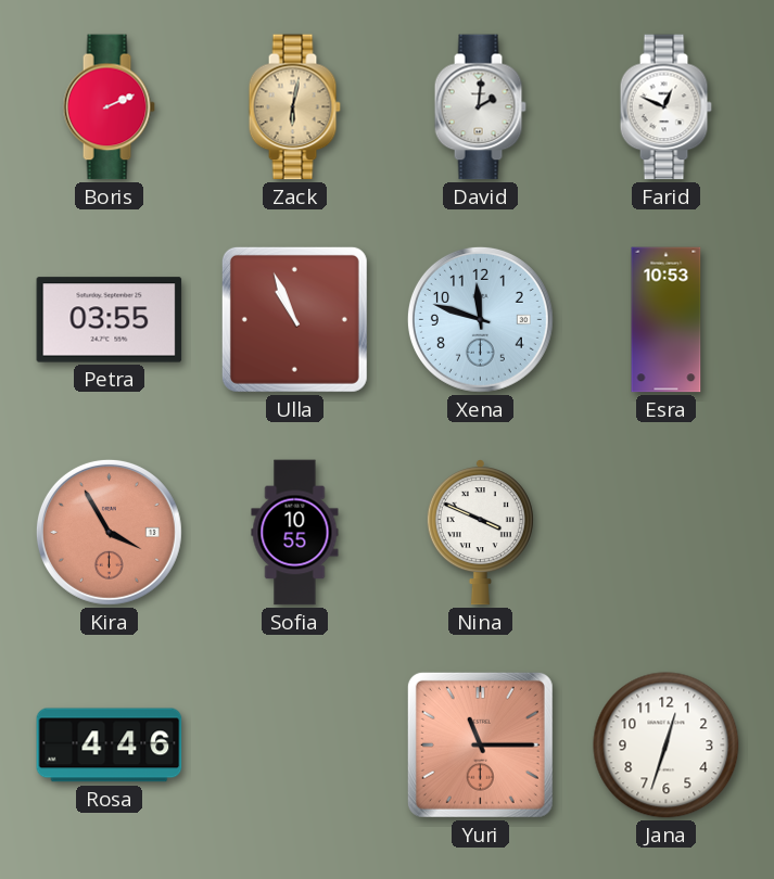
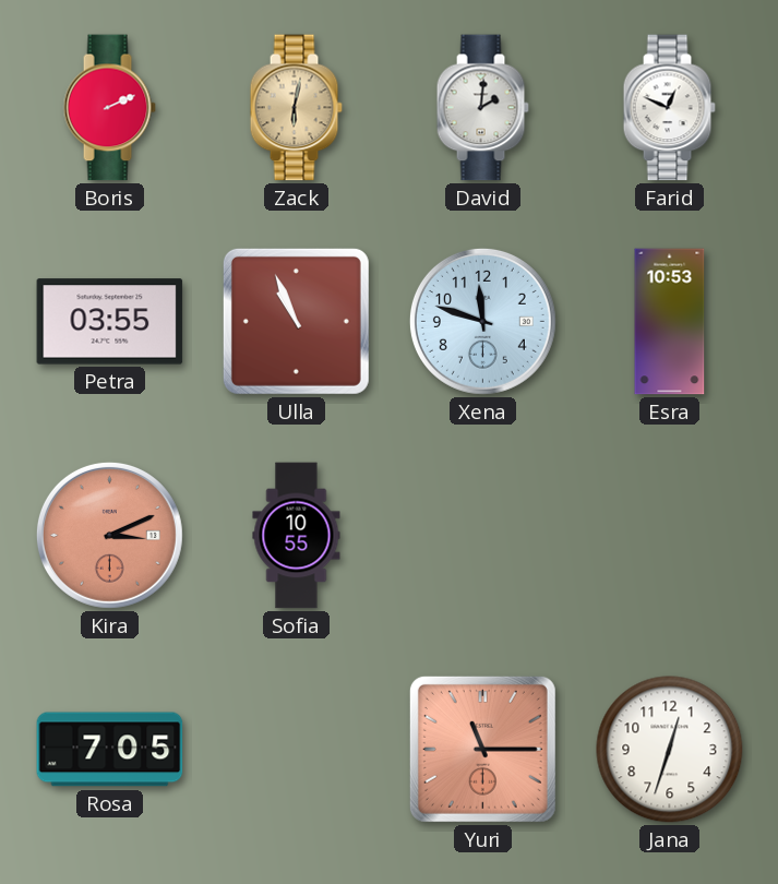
Kira: 3:55 -> 3:11 (109, 535)
Nina: 3:49 -> none (480, 533)
Rosa: 4:46 -> 7:05 (110, 750)
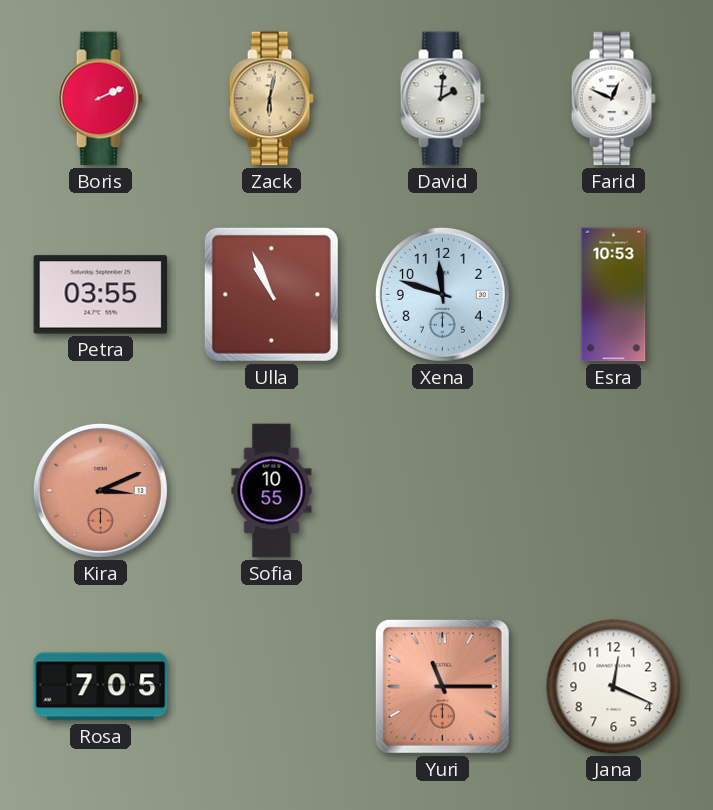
Jana: 12:33 -> 12:19 (614, 687)
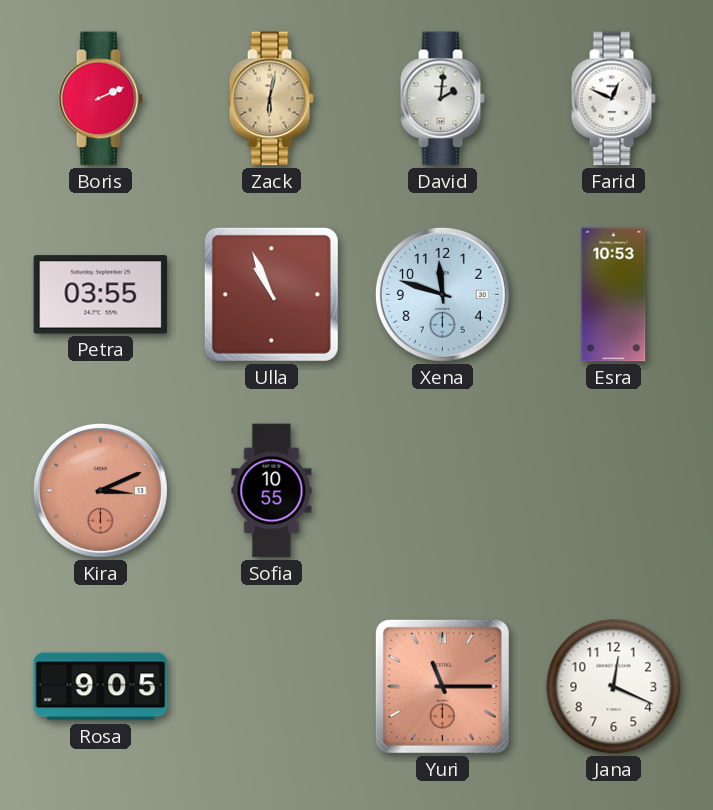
Rosa: 7:05 -> 9:05 (101, 687)
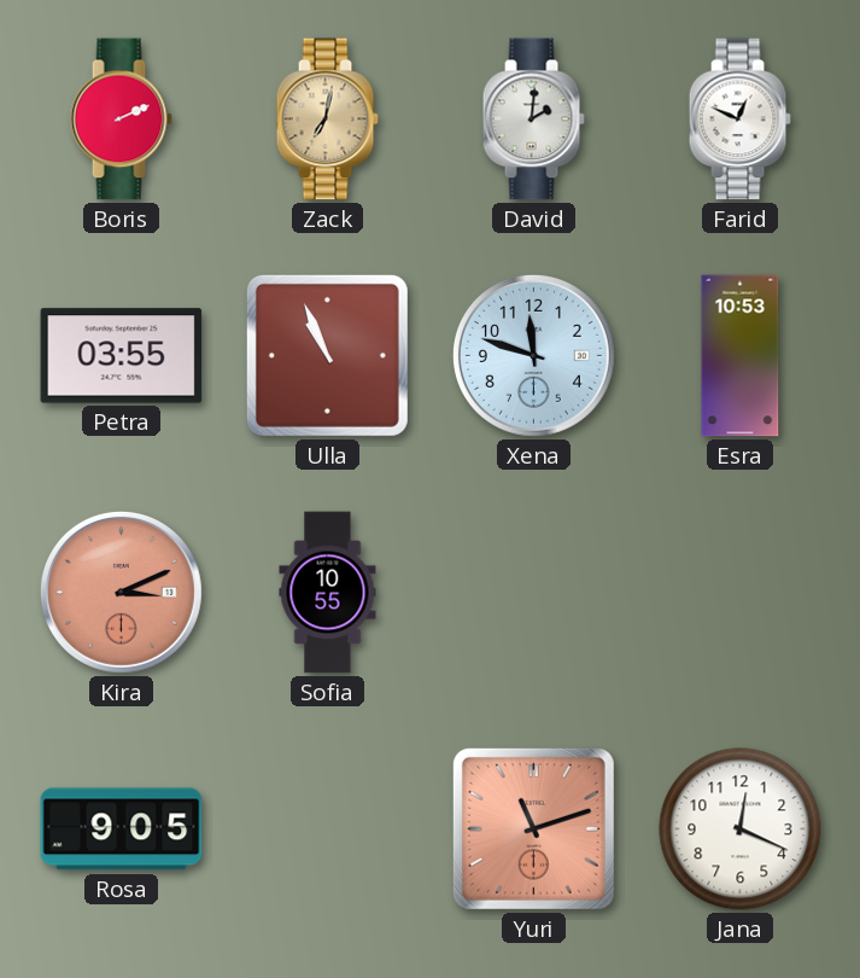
Zack: 6:02 -> 7:02 (327, 120)
Yuri: 11:15 -> 11:12 (533, 828)
